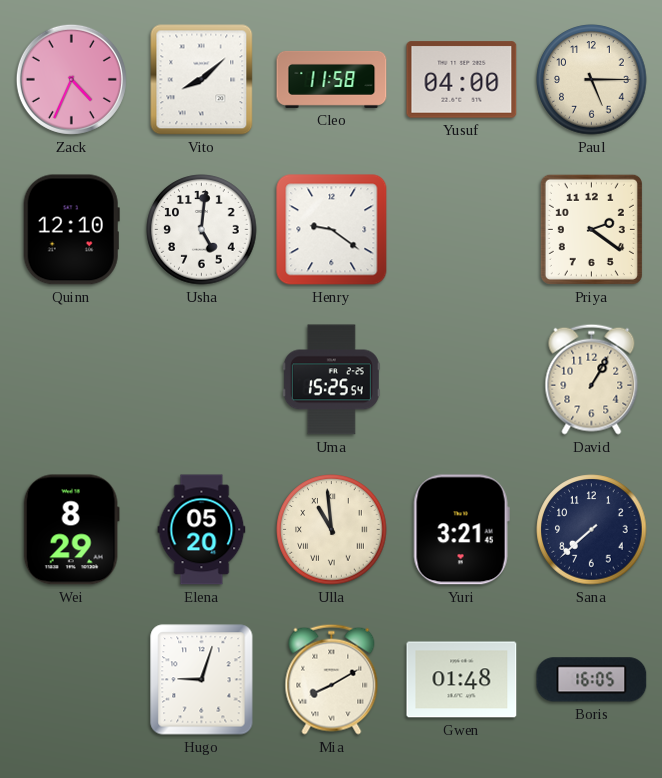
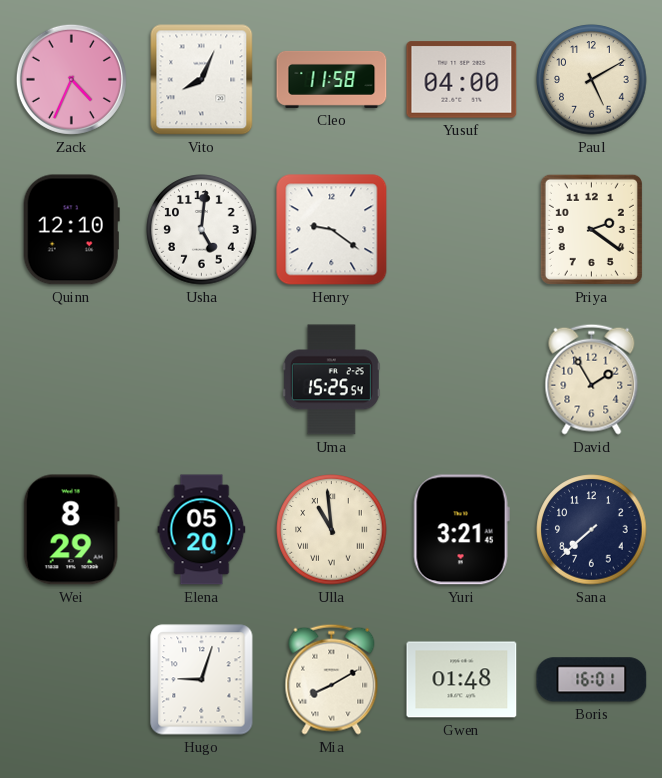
Vito: 8:08 -> 8:04 (202, 80)
Paul: 5:15 -> 5:10 (592, 80)
David: 1:05 -> 1:55 (592, 379)
Boris: 16:05 -> 16:01 (592, 680)
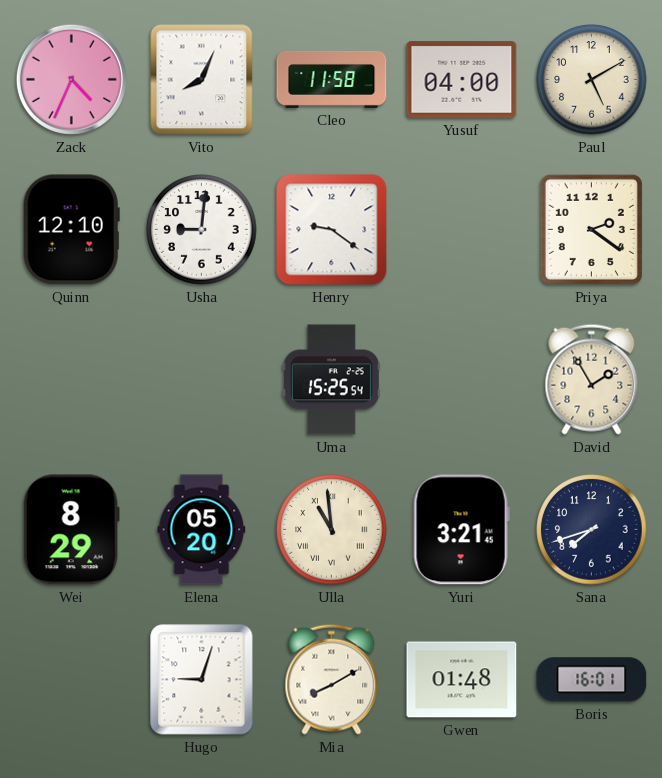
Usha: 5:01 -> 9:01 (202, 230)
Sana: 7:38 -> 7:42 (592, 530)
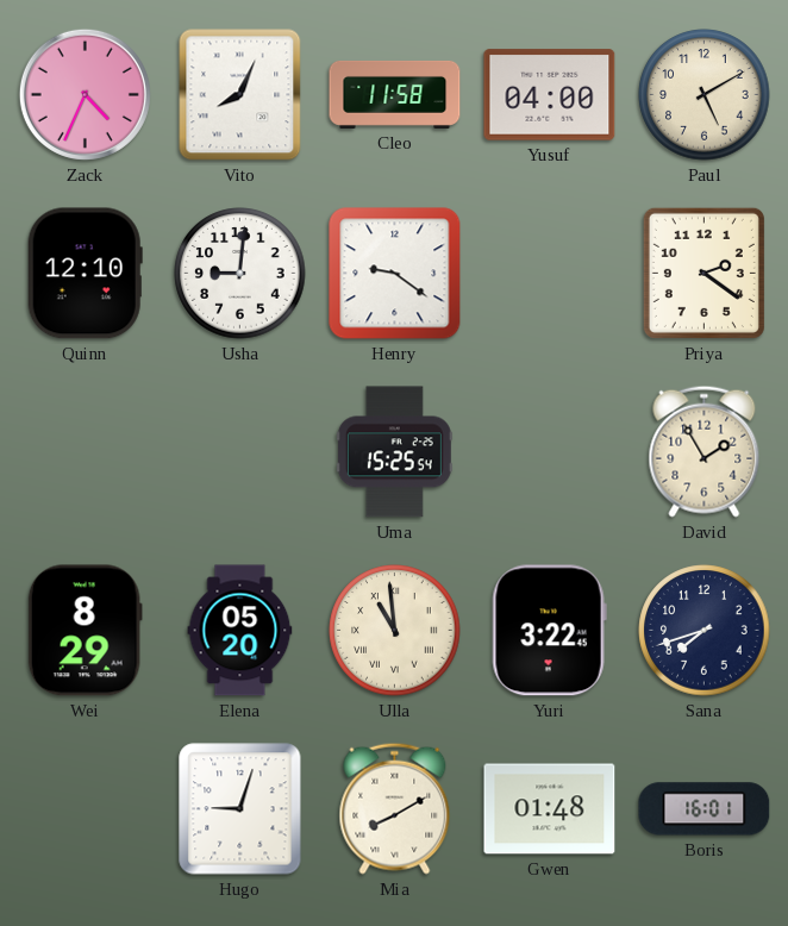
Yuri: 3:21 -> 3:22 (549, 631)
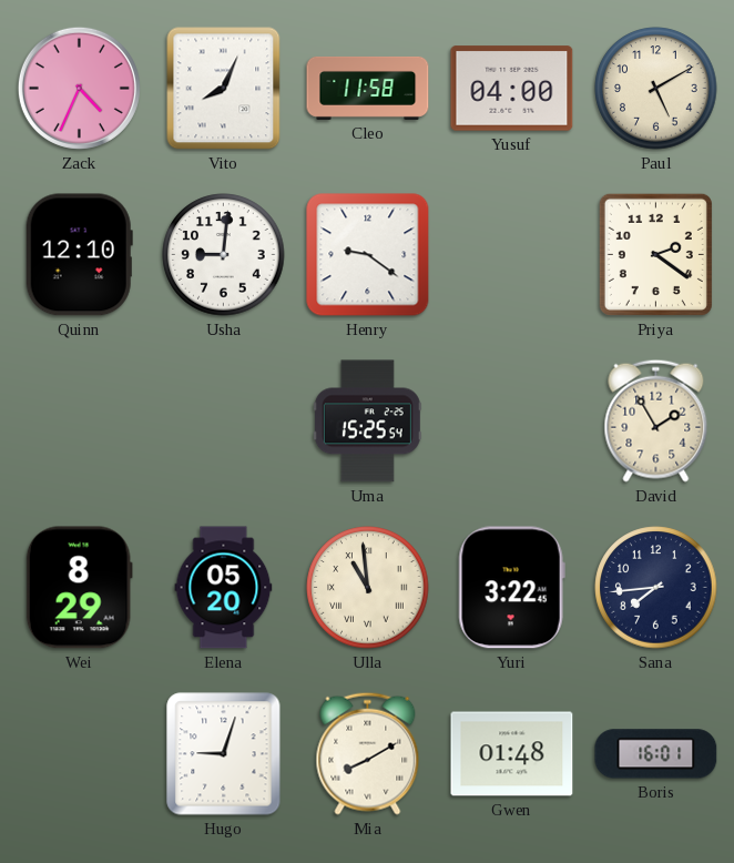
Sana: 7:42 -> 7:44 (656, 588)
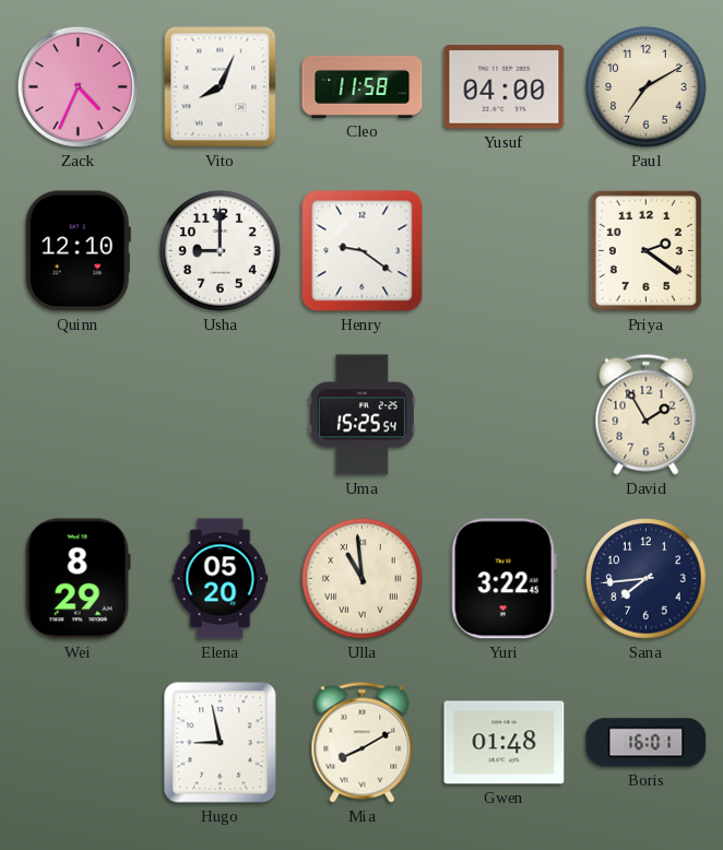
Paul: 5:10 -> 7:10 (647, 87)
Usha: 9:01 -> 9:00 (221, 251)
Hugo: 9:03 -> 8:58 (221, 743)
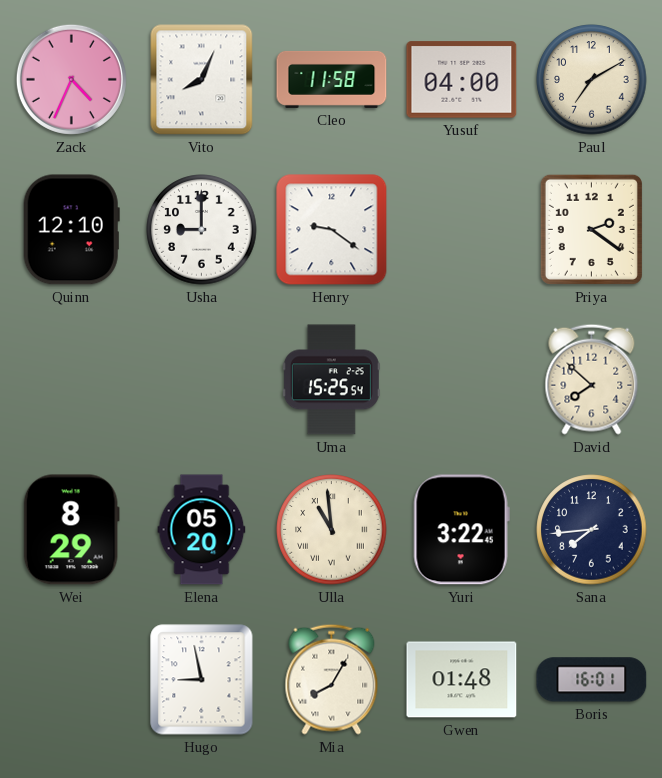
David: 1:55 -> 7:52 (592, 379)
Mia: 8:10 -> 8:05 (332, 679)
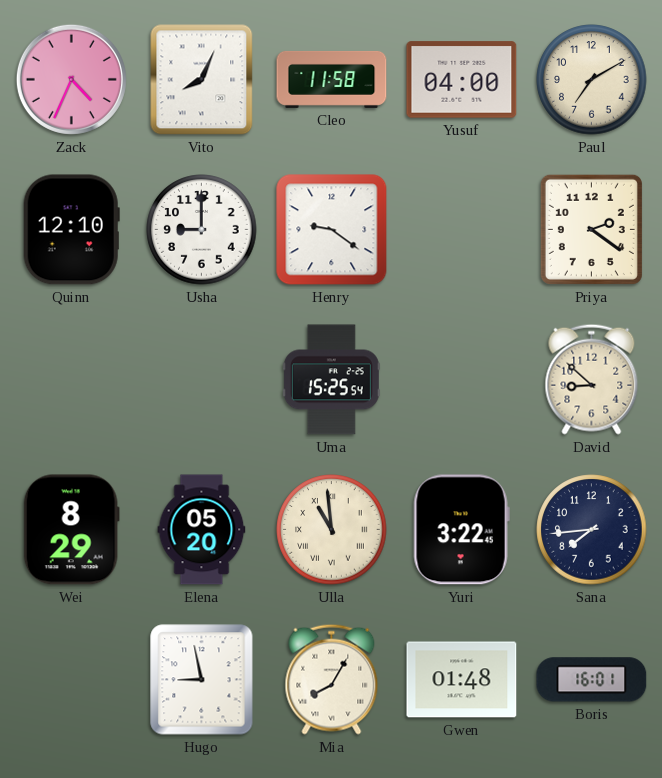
David: 7:52 -> 8:52 (592, 379)
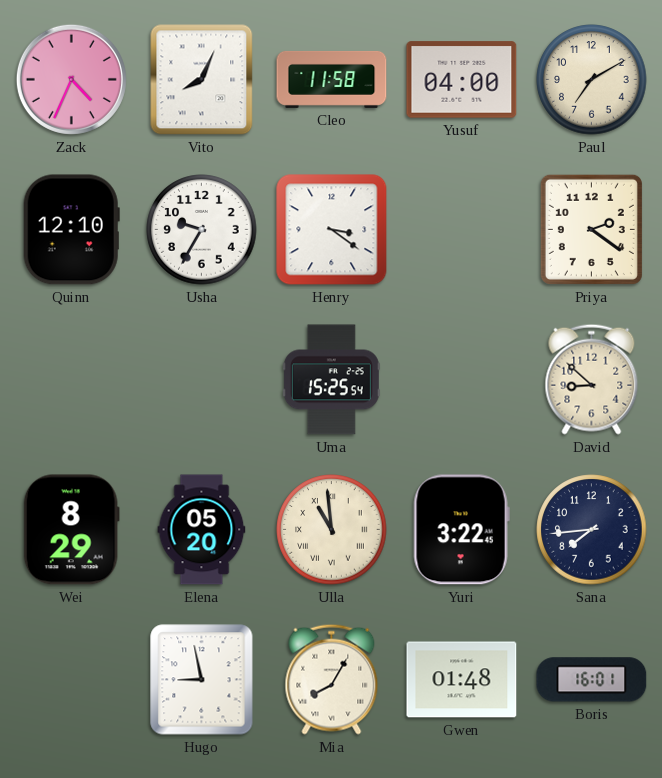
Usha: 9:00 -> 9:35 (202, 230)
Henry: 9:21 -> 3:21 (332, 230)
